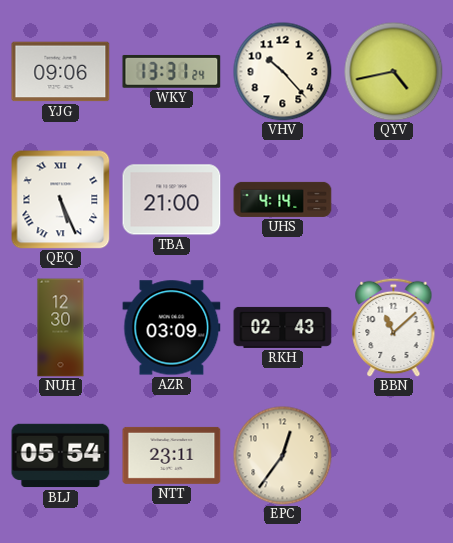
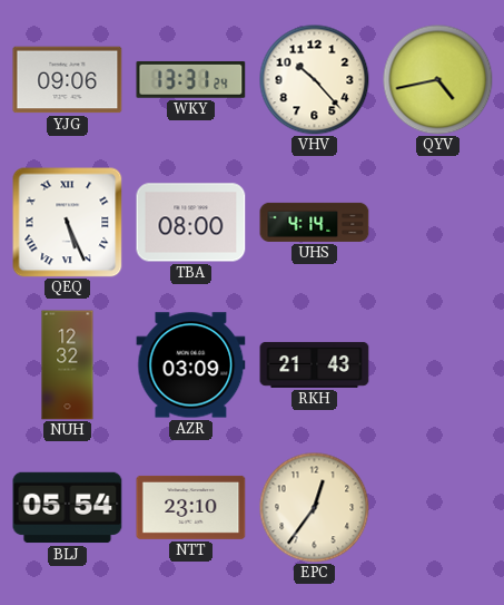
TBA: 21:00 -> 08:00 (191, 223)
NUH: 12:30 -> 12:32 (68, 365)
RKH: 02:43 -> 21:43 (315, 364)
BBN: 11:08 -> none (394, 327)
NTT: 23:11 -> 23:10 (191, 507)
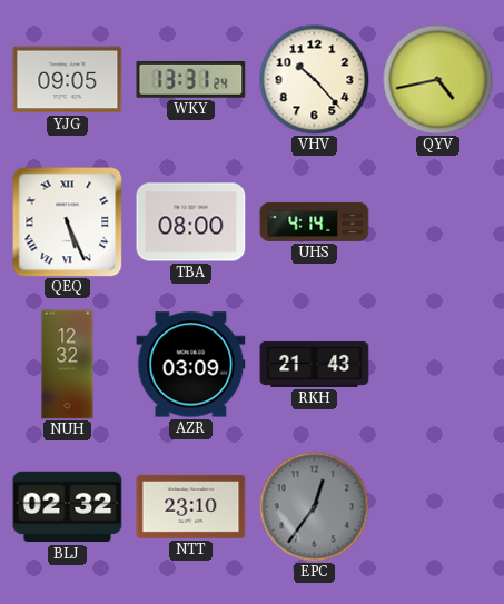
YJG: 09:06 -> 09:05 (68, 80)
BLJ: 05:54 -> 02:32 (68, 507)
EPC dial: cream -> grey (315, 507)
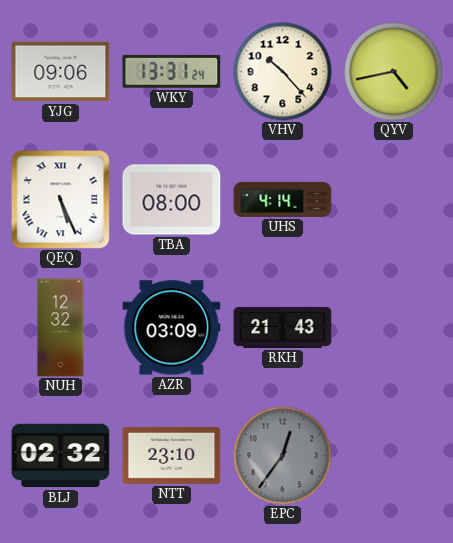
YJG: 09:05 -> 09:06 (61, 72)
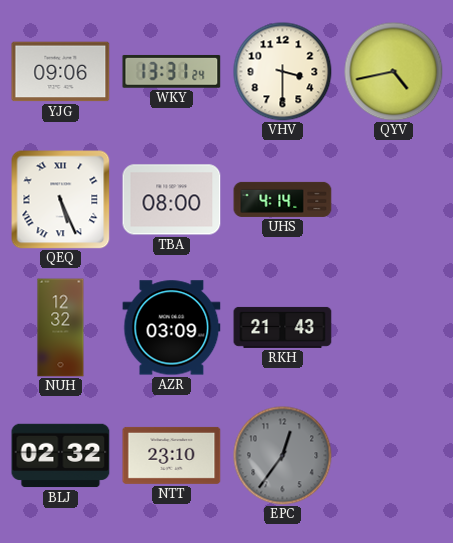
VHV: 10:23 -> 3:30 (283, 72)
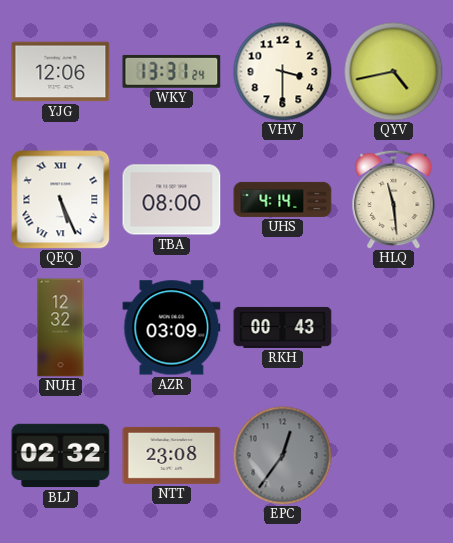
YJG: 09:06 -> 12:06 (61, 72)
HLQ: none -> 11:29 (394, 199)
RKH: 21:43 -> 00:43 (283, 327)
NTT: 23:10 -> 23:08 (172, 455)
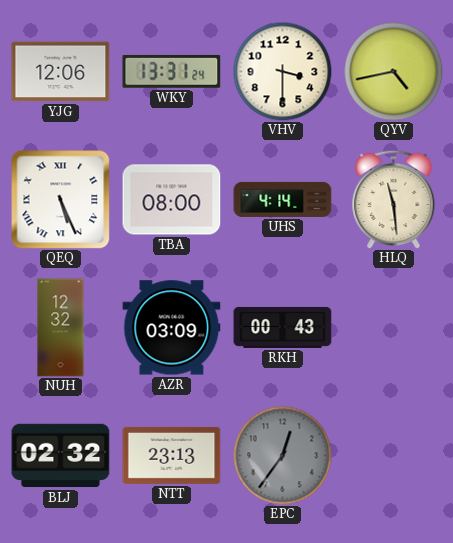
NTT: 23:08 -> 23:13 (172, 455)
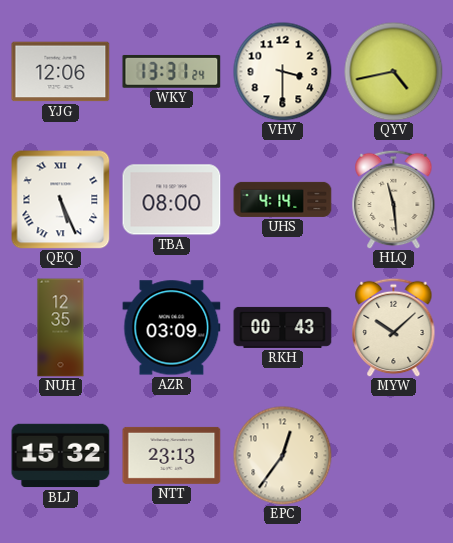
NUH: 12:32 -> 12:35 (61, 328)
MYW: none -> 10:08 (394, 327)
BLJ: 02:32 -> 15:32 (61, 456)
EPC dial: grey -> cream (283, 456)
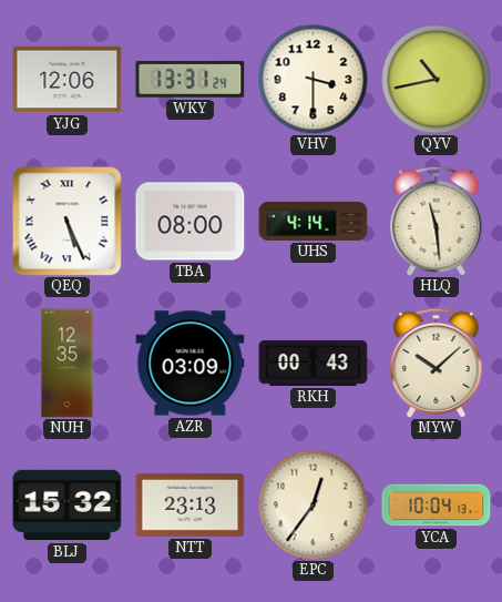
QYV: 4:43 -> 10:43 (437, 80)
YCA: none -> 10:04 (437, 506)
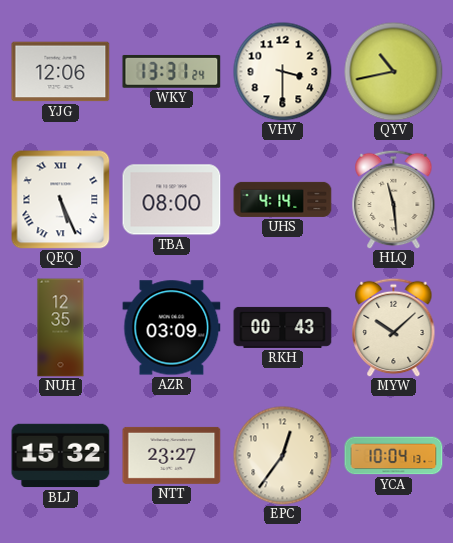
NTT: 23:13 -> 23:27 (172, 455)
